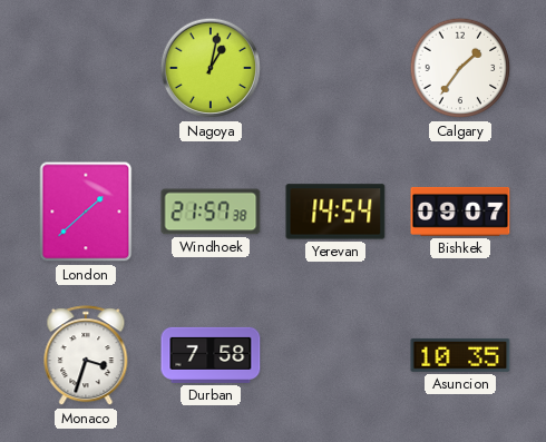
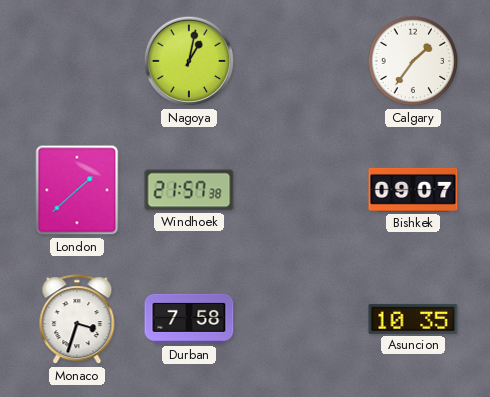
Yerevan: 14:54 -> none (335, 212)
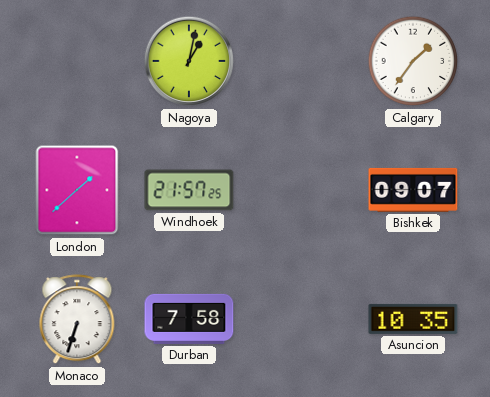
Windhoek: 21:57:38 -> 21:57:25 (189, 190)
Monaco: 3:33 -> 6:33 (77, 320)
